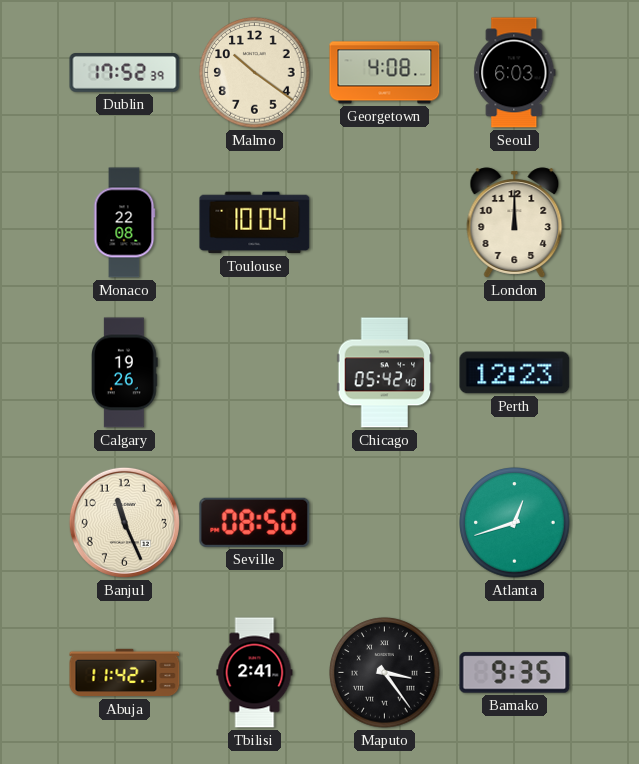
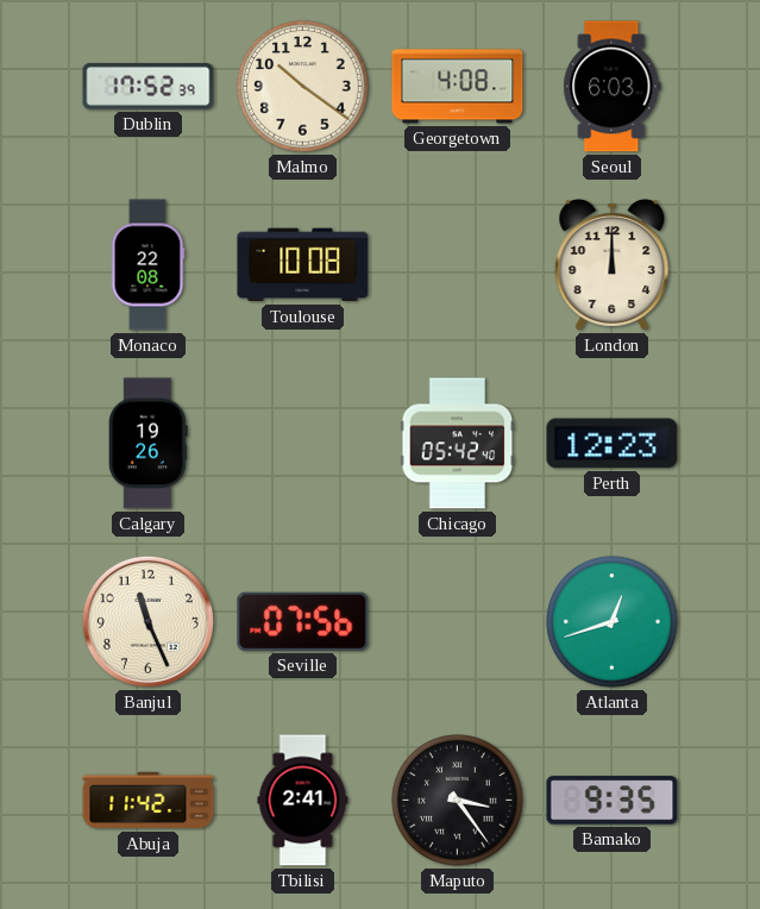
Toulouse: 10:04 -> 10:08 (303, 265)
Seville: 08:50 -> 07:56 (303, 621)
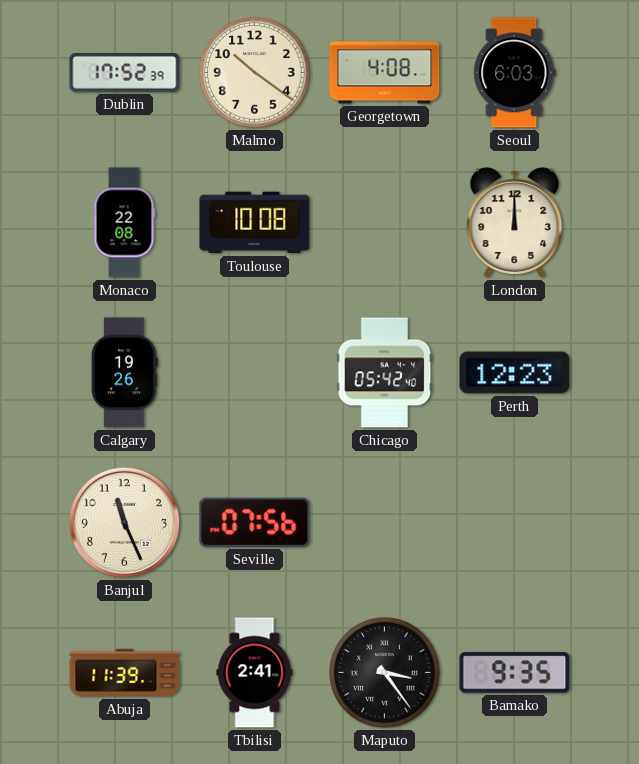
Atlanta: 12:42 -> none (613, 622)
Abuja: 11:42 -> 11:39 (125, 673)
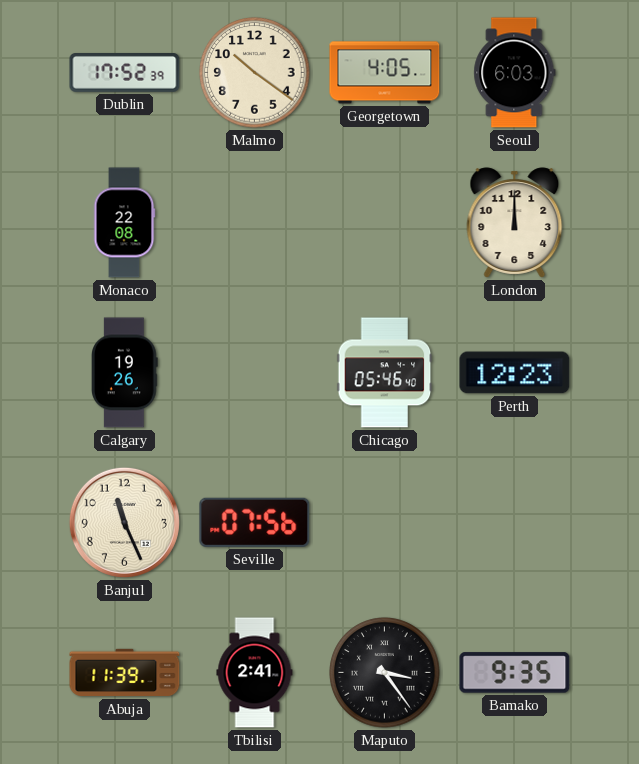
Georgetown: 4:08 -> 4:05 (385, 73)
Toulouse: 10:08 -> none (255, 223)
Chicago: 05:42 -> 05:46 (385, 373)
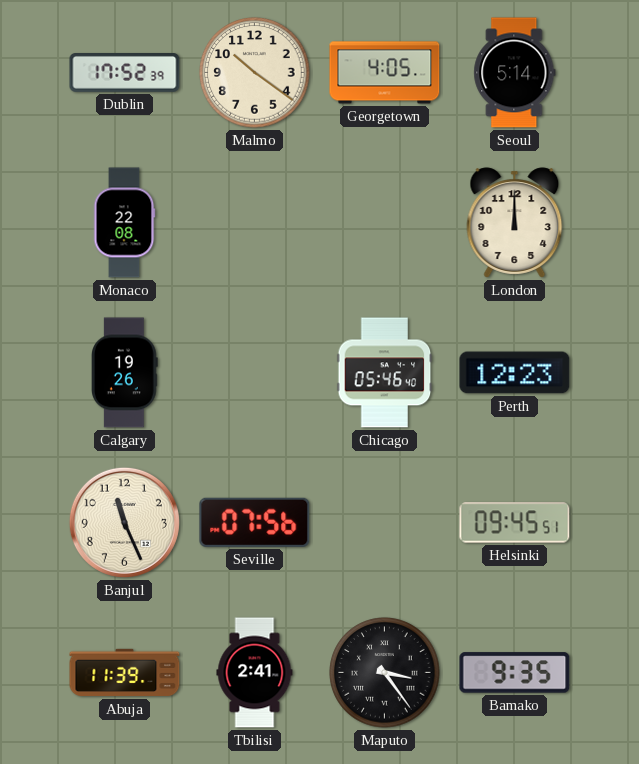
Seoul: 6:03 -> 5:14 (515, 73)
Helsinki: none -> 09:45 (515, 523)
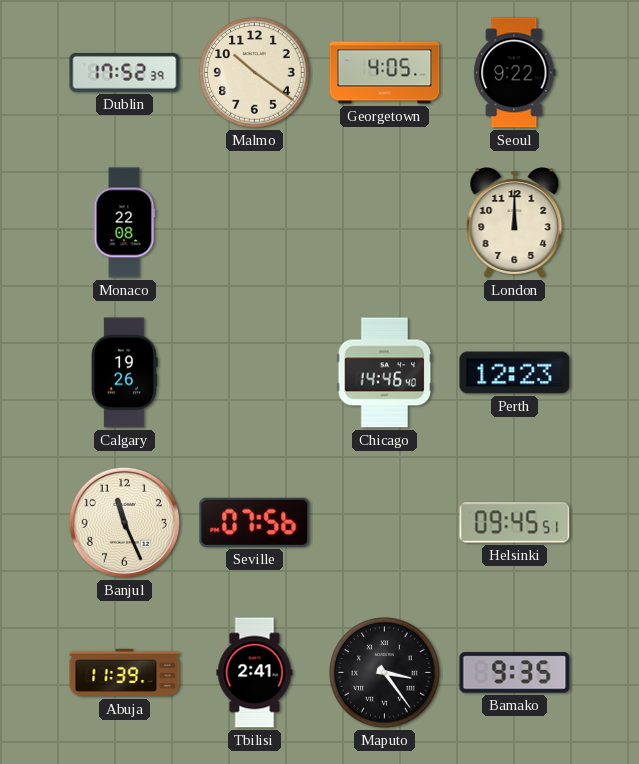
Seoul: 5:14 -> 9:22 (515, 73)
Chicago: 05:46 -> 14:46 (385, 373)
